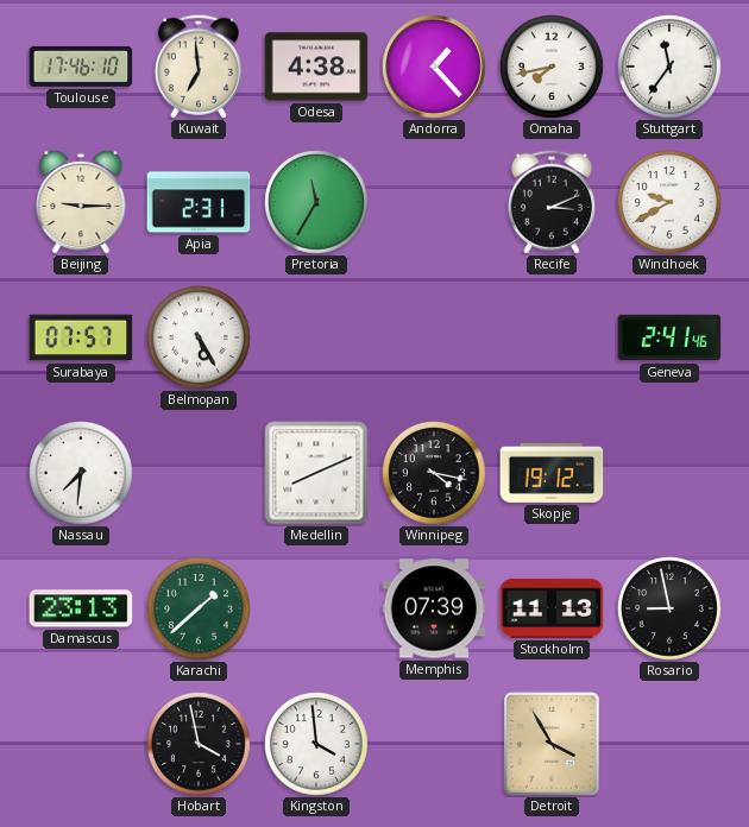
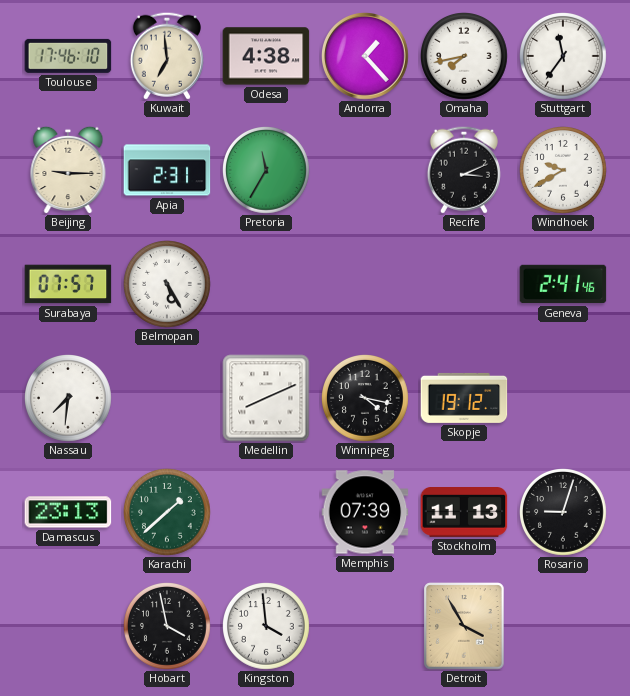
Rosario: 8:58 -> 9:03 (564, 513)
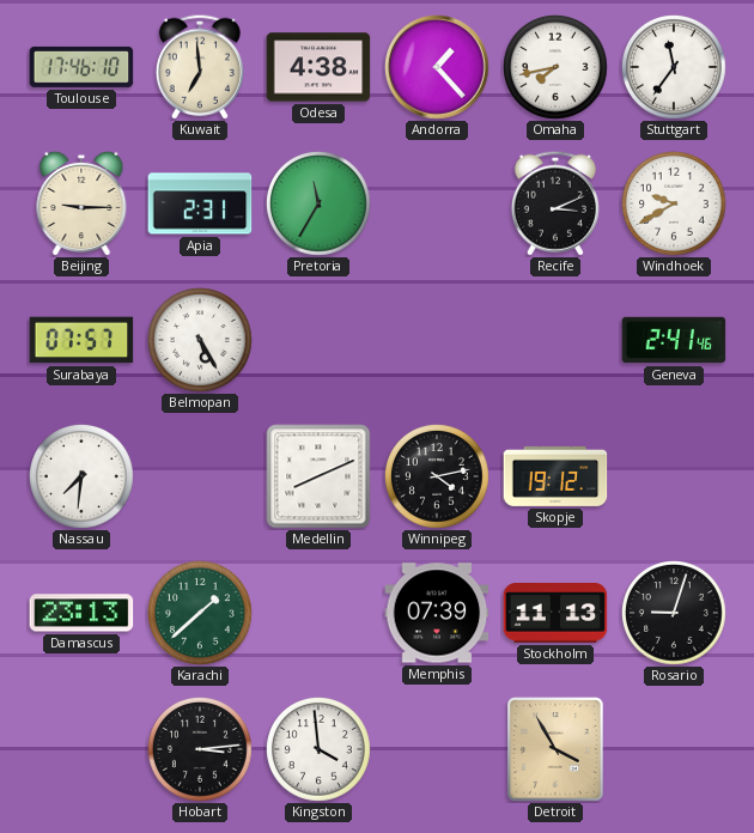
Winnipeg: 4:17 -> 4:13 (438, 478)
Hobart: 3:58 -> 3:14 (201, 750)
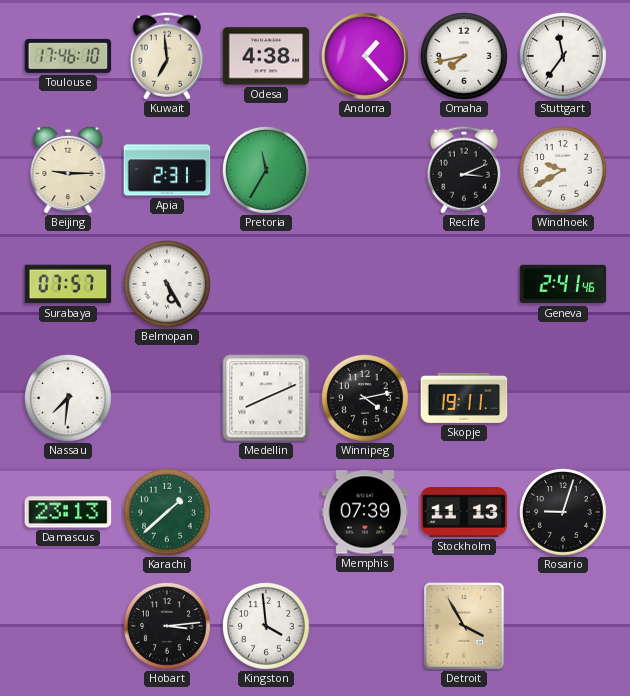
Skopje: 19:12 -> 19:11 (464, 398)
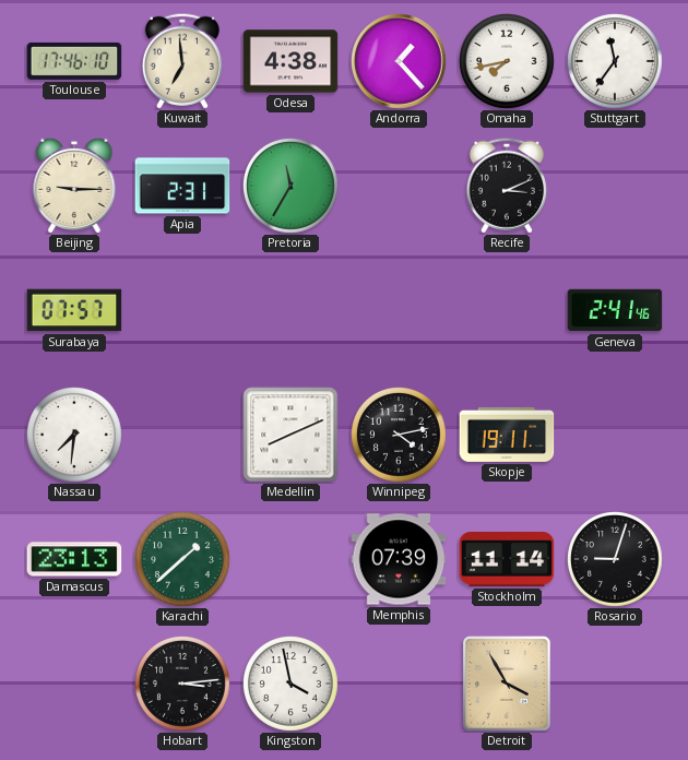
Windhoek: 9:40 -> none (564, 171)
Belmopan: 5:25 -> none (168, 285)
Stockholm: 11:13 -> 11:14 (507, 560)
Kingston: 3:59 -> 3:58 (292, 685)
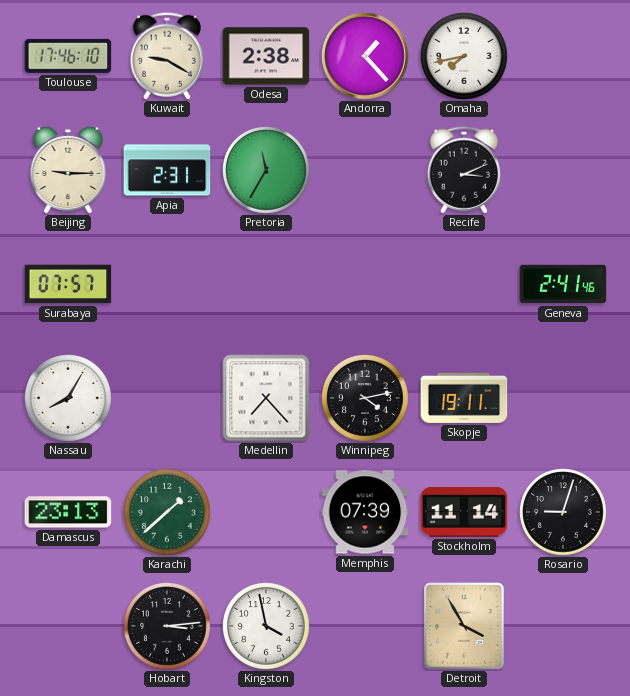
Kuwait: 6:59 -> 9:20 (167, 56)
Odesa: 4:38 -> 2:38 (266, 56)
Stuttgart: 11:36 -> none (616, 62)
Nassau: 7:31 -> 8:05 (69, 399)
Medellin: 8:11 -> 7:23 (266, 398)
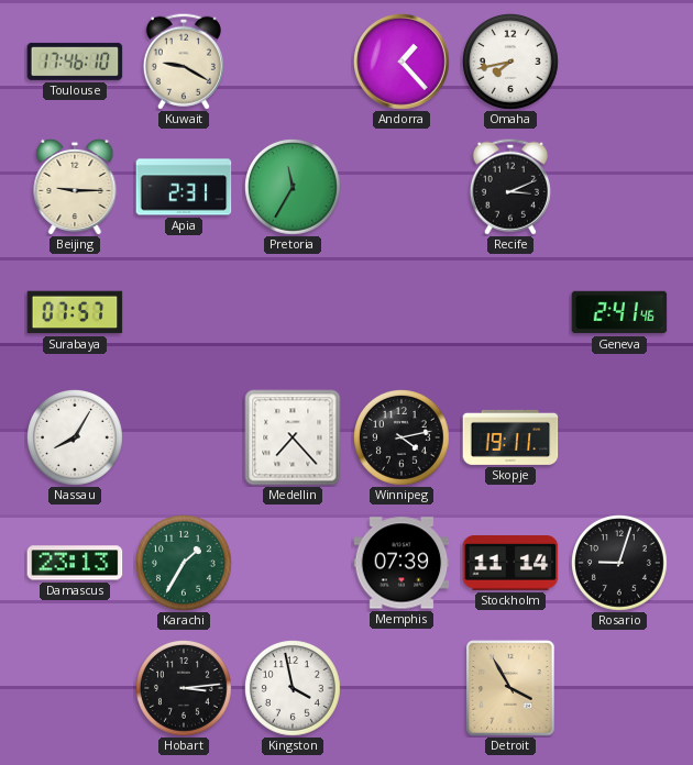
Odesa: 2:38 -> none (266, 56)
Karachi: 1:38 -> 1:35 (185, 564)
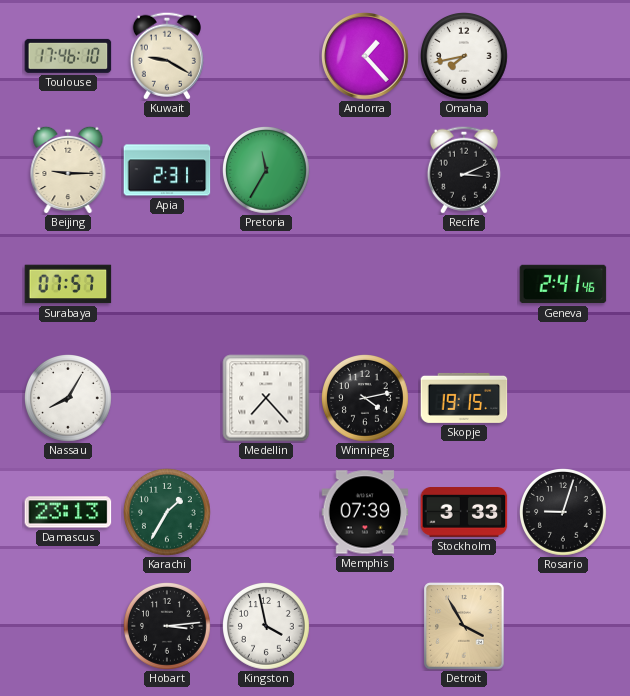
Skopje: 19:11 -> 19:15 (464, 398)
Stockholm: 11:14 -> 3:33 (464, 513)
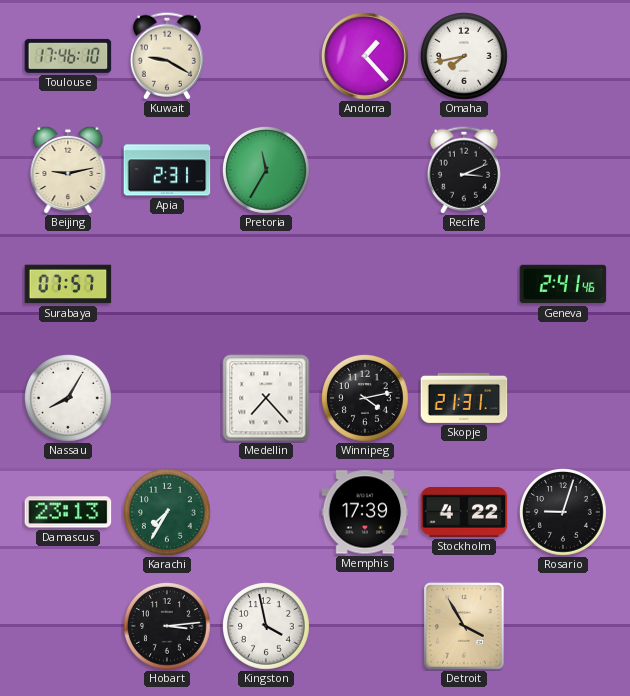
Beijing: 9:15 -> 9:13 (68, 170)
Skopje: 19:15 -> 21:31 (464, 398)
Karachi: 1:35 -> 7:35 (168, 513)
Memphis: 07:39 -> 17:39 (365, 512)
Stockholm: 3:33 -> 4:22 (464, 513)
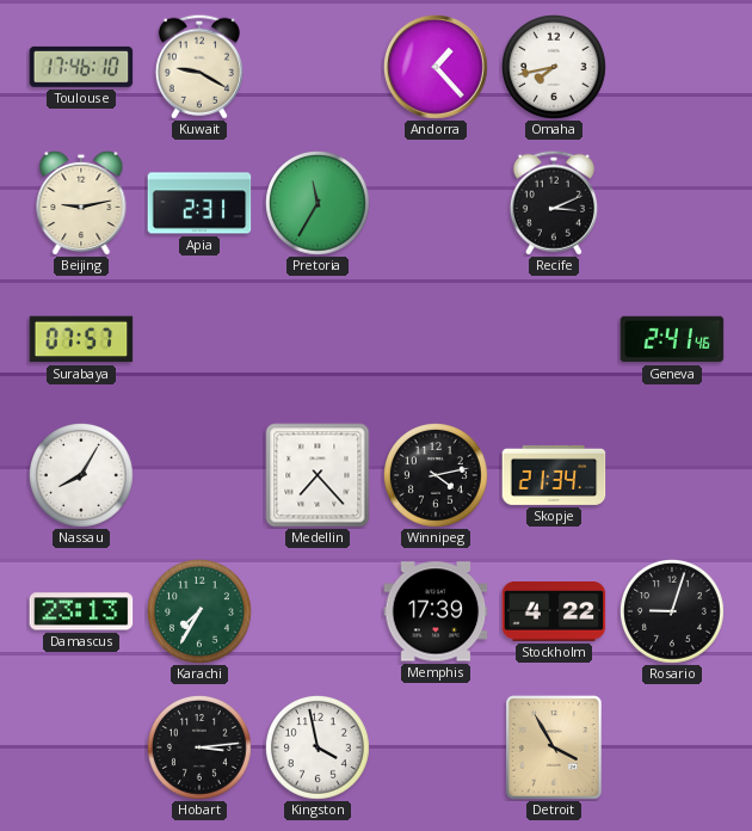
Skopje: 21:31 -> 21:34 (554, 475)
